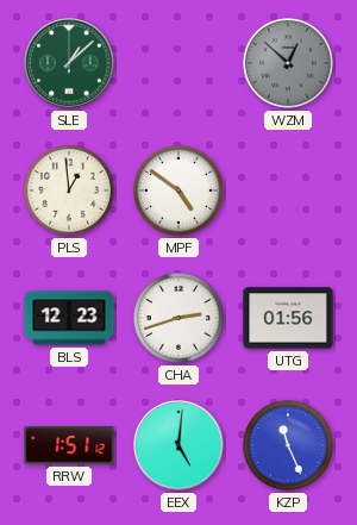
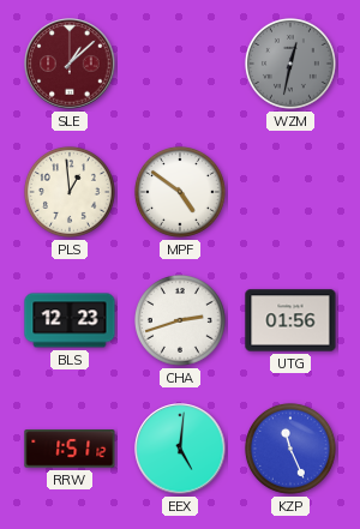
SLE dial: green -> burgundy (70, 64)
WZM: 12:52 -> 12:32 (290, 64)
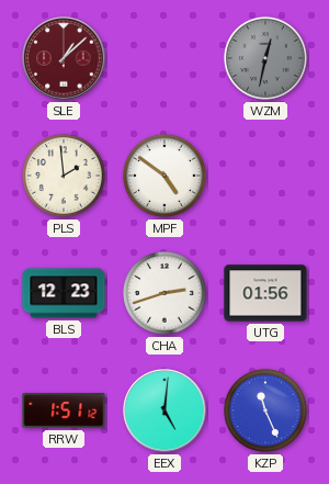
PLS: 12:59 -> 1:59 (64, 176)
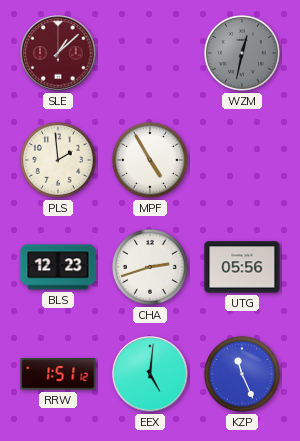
MPF: 4:51 -> 4:55 (150, 160)
UTG: 01:56 -> 05:56 (242, 267)
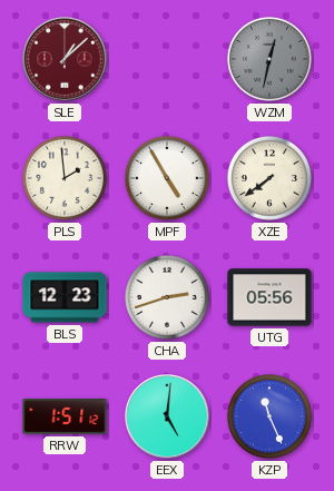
XZE: none -> 7:39 (269, 178)
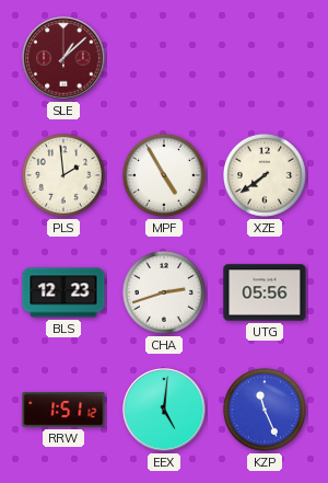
WZM: 12:32 -> none (269, 59)
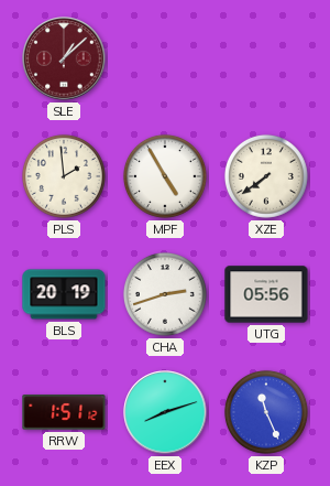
BLS: 12:23 -> 20:19 (64, 294)
EEX: 5:01 -> 8:12 (165, 412)
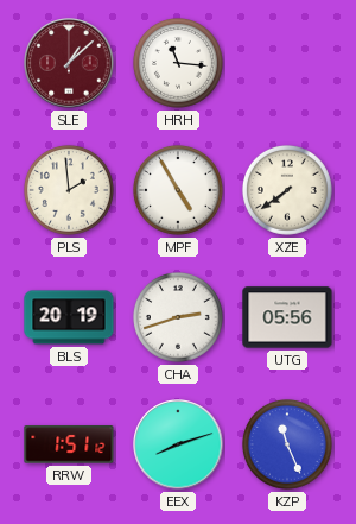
HRH: none -> 11:16 (178, 63)
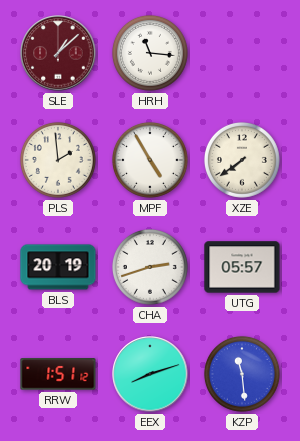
UTG: 05:56 -> 05:57 (242, 267)
KZP: 11:26 -> 11:29 (242, 374)
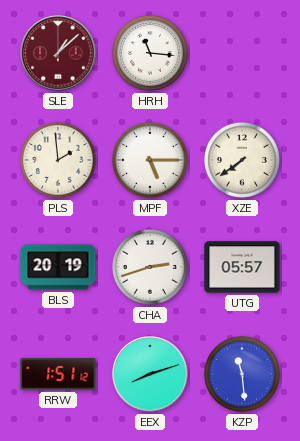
MPF: 4:55 -> 5:15 (150, 160)
